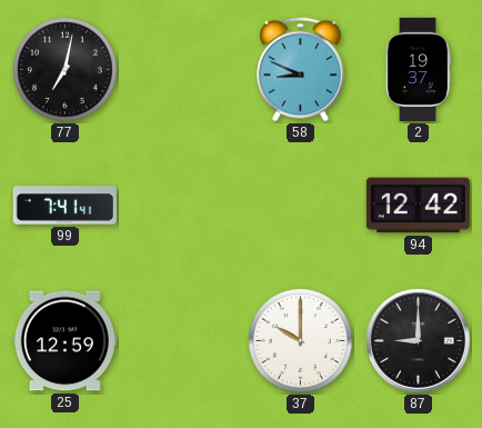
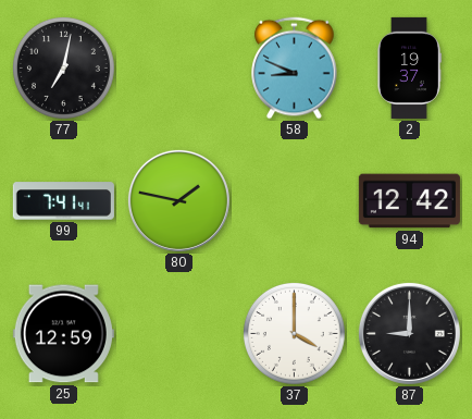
80: none -> 1:47 (178, 200)
37: 10:00 -> 4:00 (294, 333)
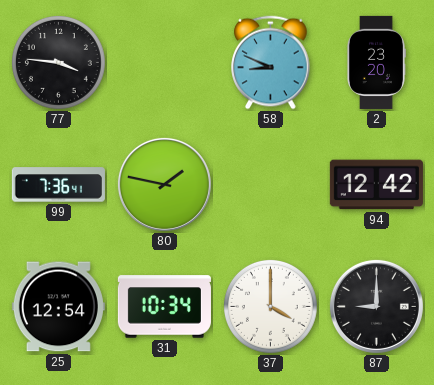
77: 7:02 -> 3:46 (58, 62)
2: 19:37 -> 23:20 (377, 62)
99: 7:41 -> 7:36 (58, 185)
25: 12:59 -> 12:54 (58, 307)
31: none -> 10:34 (164, 307)
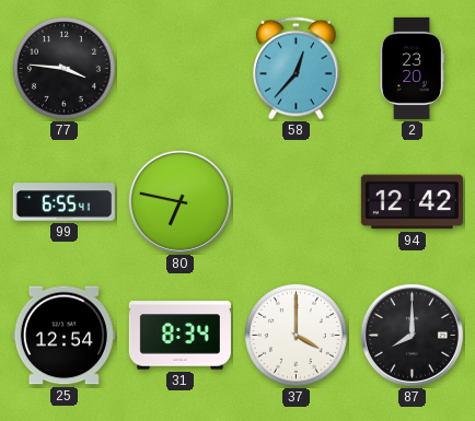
58: 8:49 -> 12:37 (297, 69)
99: 7:36 -> 6:55 (63, 202)
80: 1:47 -> 6:47 (179, 201)
31: 10:34 -> 8:34 (179, 336)
87: 9:00 -> 8:00 (412, 335)
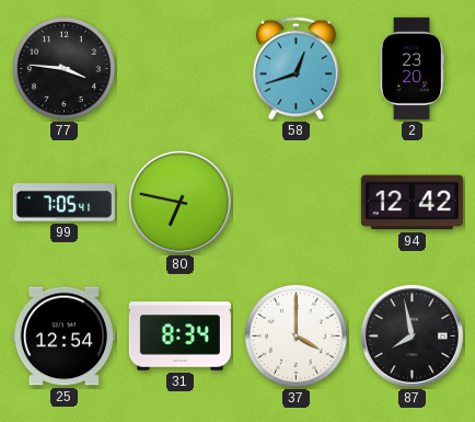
58: 12:37 -> 12:42 (297, 69)
99: 6:55 -> 7:05 (63, 203)
87: 8:00 -> 7:58 (412, 335)
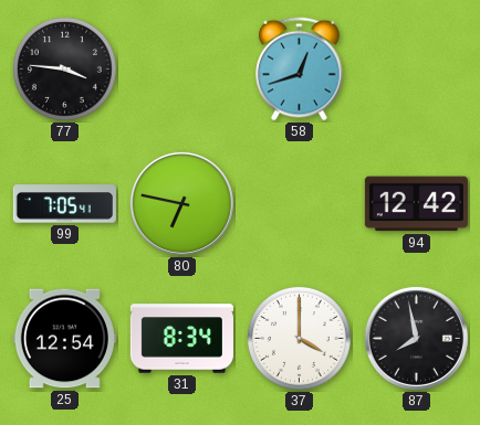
2: 23:20 -> none (413, 68)
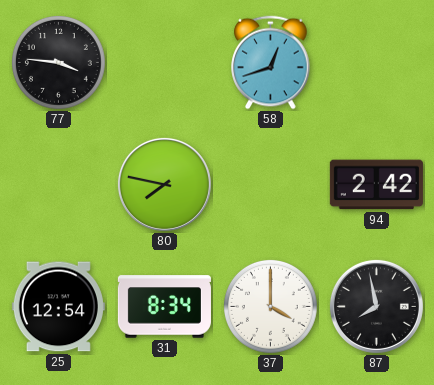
99: 7:05 -> none (64, 204)
80: 6:47 -> 7:47 (164, 184)
94: 12:42 -> 2:42 (376, 185)
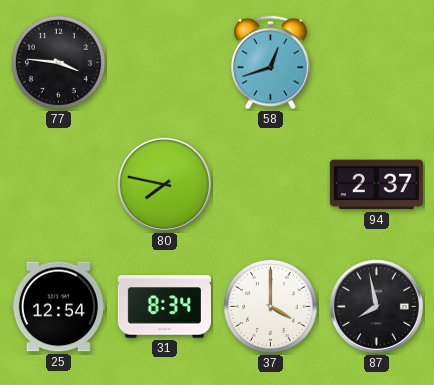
94: 2:42 -> 2:37 (376, 185)
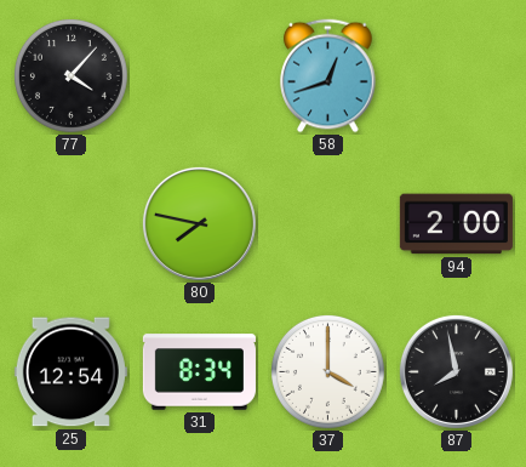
77: 3:46 -> 4:07 (70, 75)
94: 2:37 -> 2:00 (456, 224)
